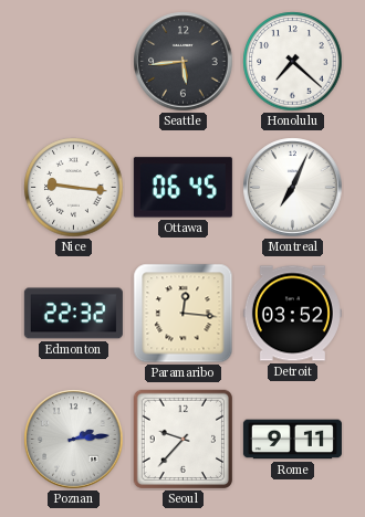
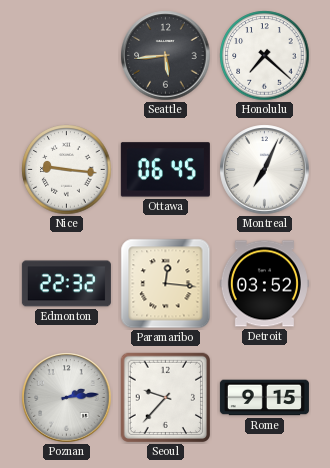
Rome: 9:11 -> 9:15 (264, 398)
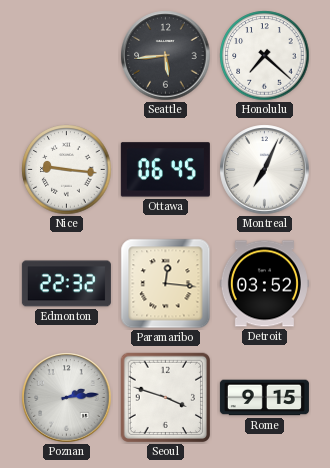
Seoul: 9:37 -> 3:48 (166, 398)
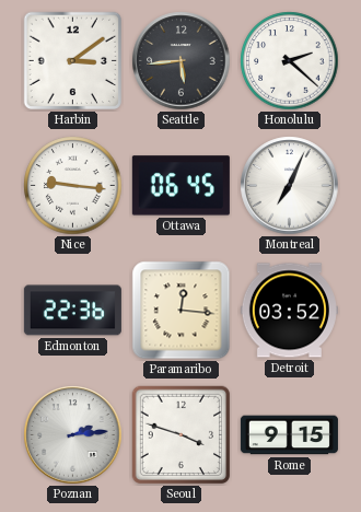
Harbin: none -> 3:09 (73, 61)
Honolulu: 7:22 -> 2:22 (290, 61)
Edmonton: 22:32 -> 22:36 (72, 311)
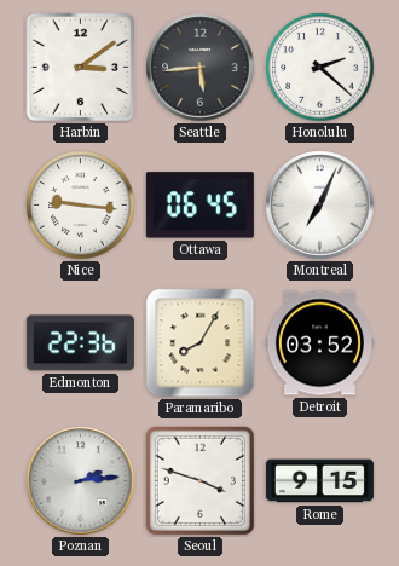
Paramaribo: 12:16 -> 8:05 (201, 343)
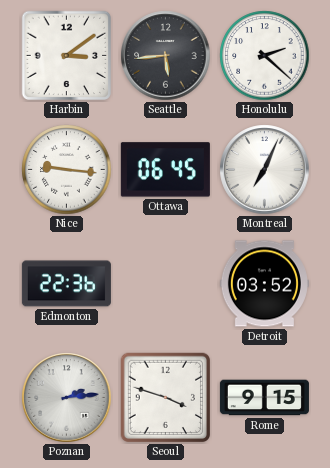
Paramaribo: 8:05 -> none (201, 343)
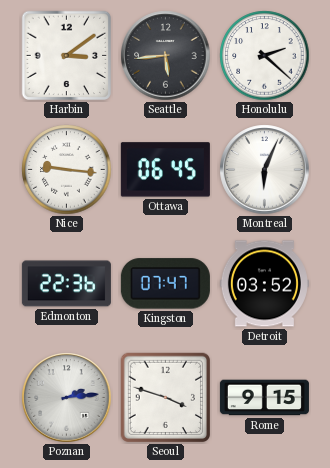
Montreal: 7:04 -> 6:04 (265, 170)
Kingston: none -> 07:47 (165, 284)
